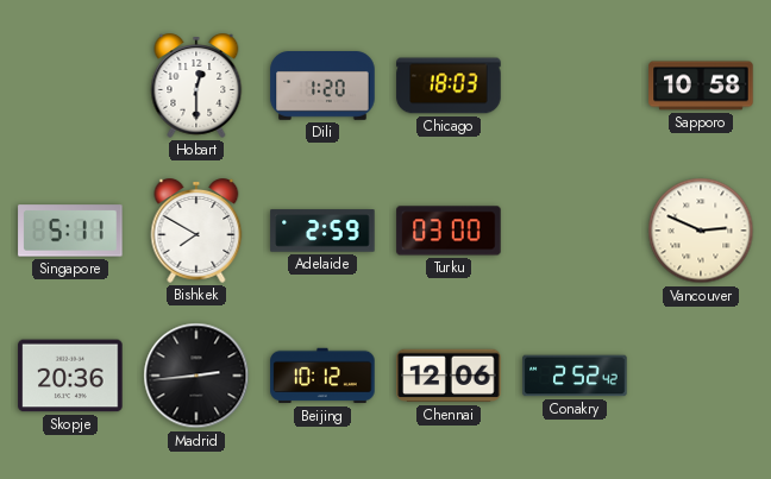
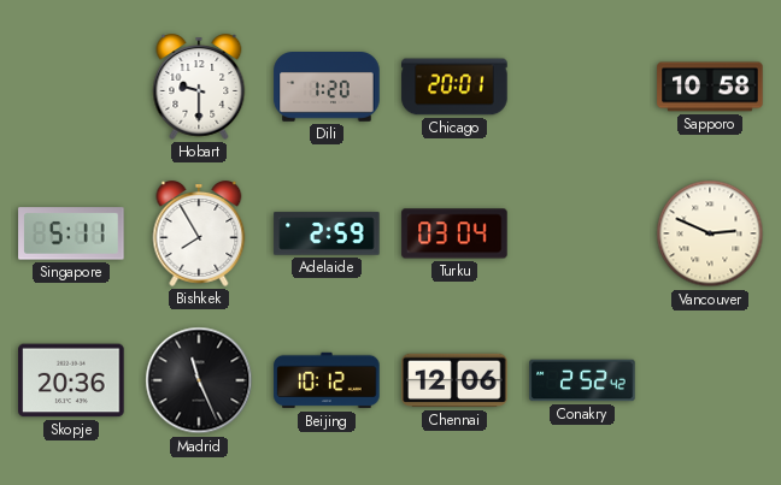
Hobart: 12:30 -> 9:30 (199, 88)
Chicago: 18:03 -> 20:01 (454, 87)
Bishkek: 7:50 -> 7:55 (199, 235)
Turku: 03:00 -> 03:04 (454, 233)
Madrid: 2:44 -> 11:26 (199, 380)
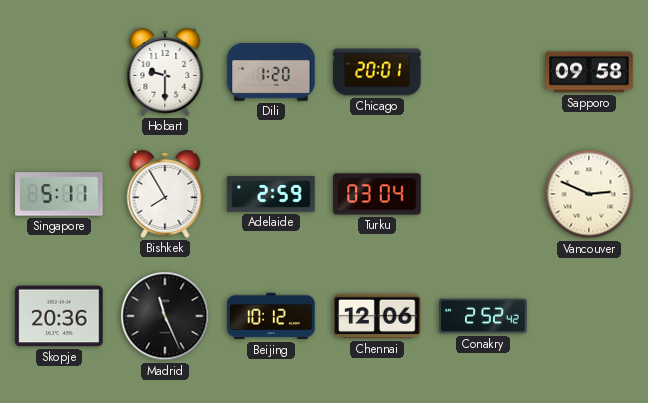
Sapporo: 10:58 -> 09:58 (589, 72)
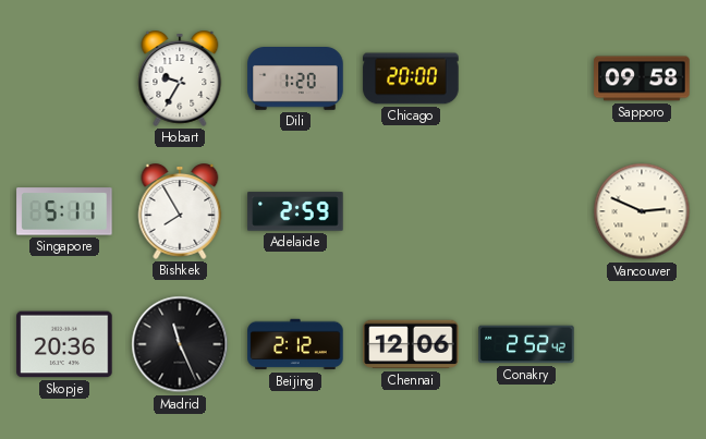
Hobart: 9:30 -> 9:35 (180, 80)
Chicago: 20:01 -> 20:00 (411, 78)
Turku: 03:04 -> none (377, 194)
Beijing: 10:12 -> 2:12 (295, 344)
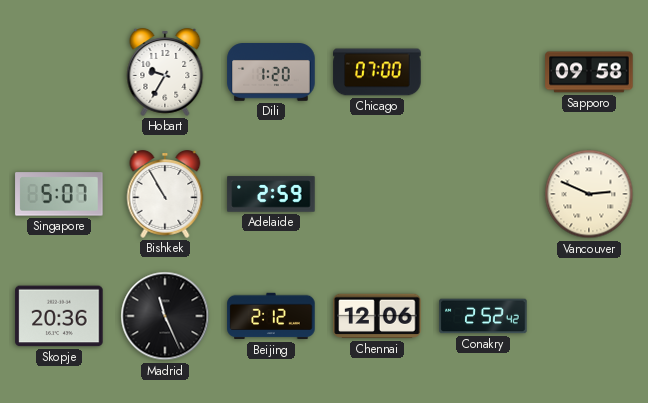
Chicago: 20:00 -> 07:00 (377, 72)
Singapore: 5:11 -> 5:07 (59, 194)
Bishkek: 7:55 -> 10:55 (165, 195)
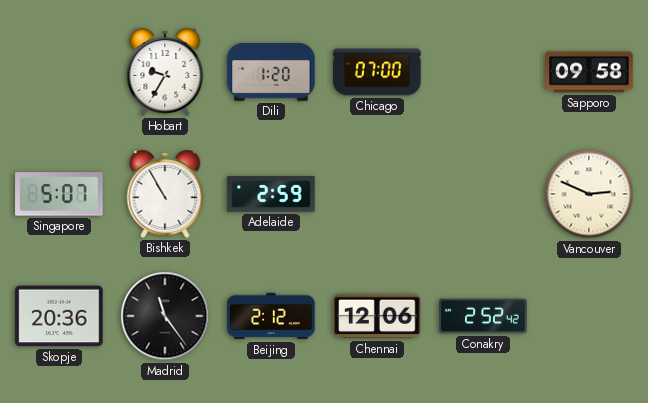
Madrid: 11:26 -> 11:24 (165, 316)
